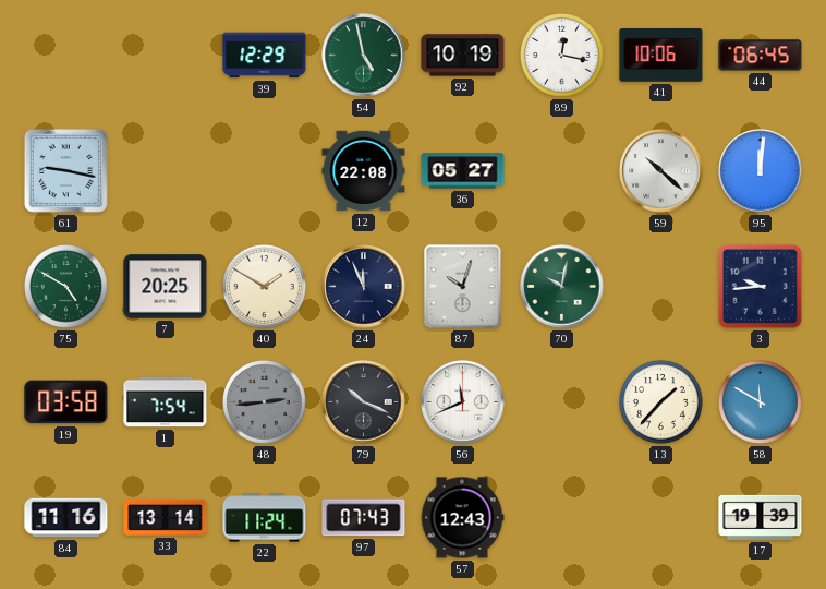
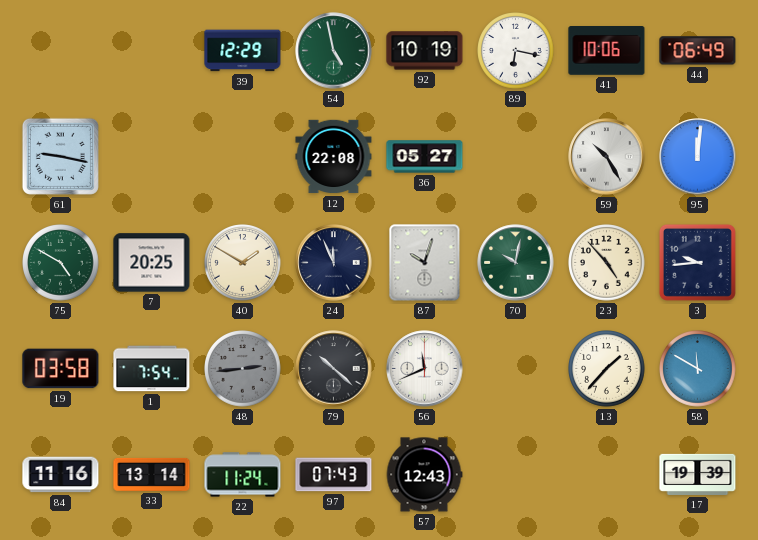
89: 12:17 -> 6:17 (516, 51)
44: 06:45 -> 06:49 (698, 51)
59: 10:22 -> 10:25 (607, 157)
23: none -> 4:53 (607, 263)
79: 10:19 -> 10:22 (334, 369)
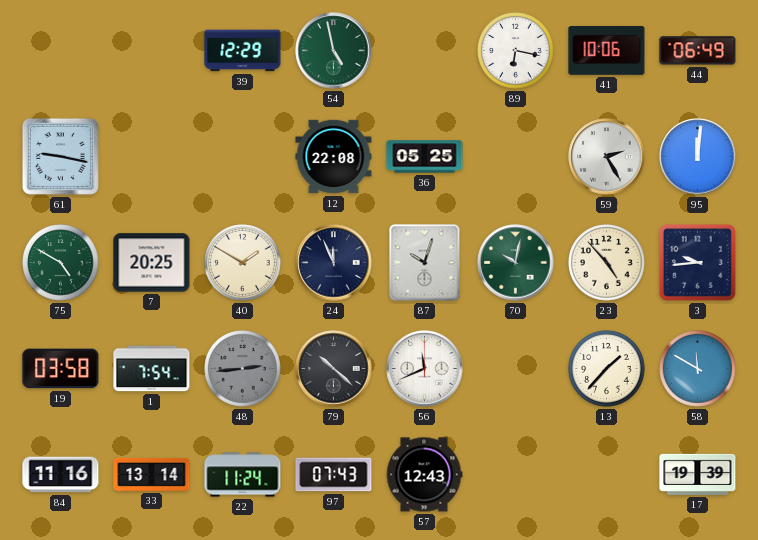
92: 10:19 -> none (425, 51)
36: 05:27 -> 05:25 (425, 157)
59: 10:25 -> 2:25 (607, 157)
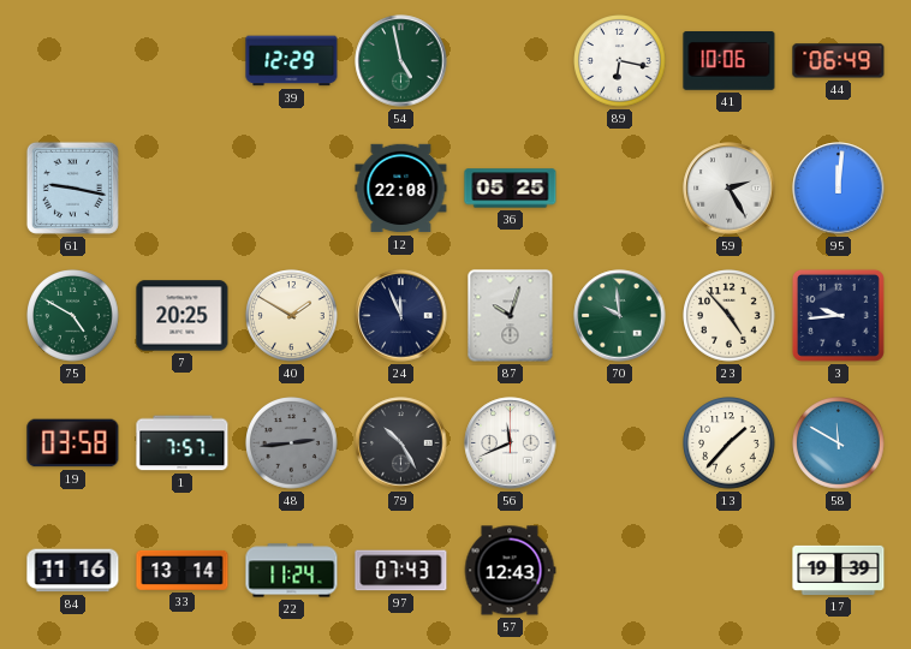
70: 10:02 -> 9:59 (620, 316)
1: 7:54 -> 7:57 (183, 443)
79: 10:22 -> 10:25 (401, 443)
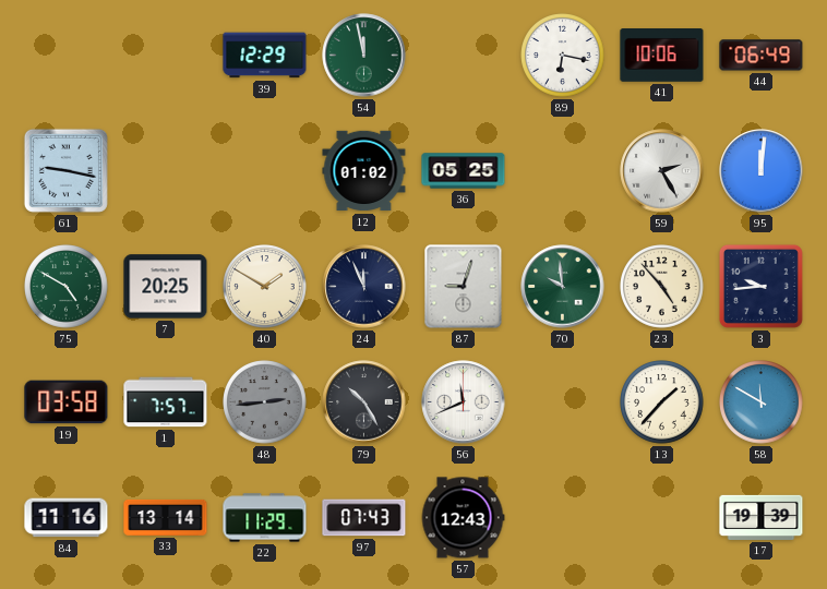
54: 4:58 -> 11:58 (364, 56)
12: 22:08 -> 01:02 (364, 171)
87: 10:03 -> 9:03 (464, 287)
22: 11:24 -> 11:29 (265, 518)
